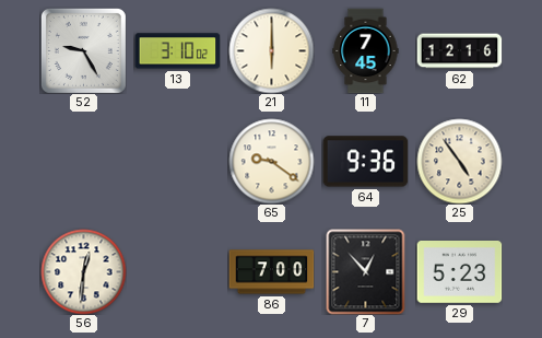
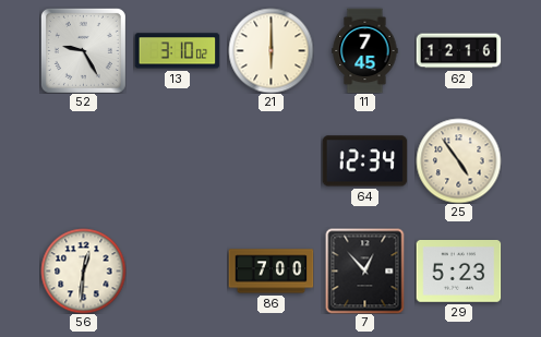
65: 9:21 -> none (271, 161)
64: 9:36 -> 12:34 (364, 161)
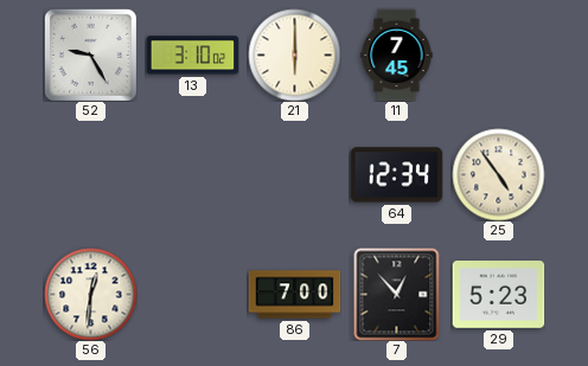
62: 12:16 -> none (458, 51)
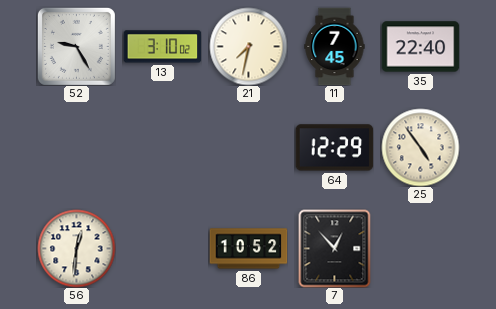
21: 6:00 -> 7:32 (248, 46)
35: none -> 22:40 (420, 47)
64: 12:34 -> 12:29 (334, 148)
86: 7:00 -> 10:52 (248, 249)
29: 5:23 -> none (498, 295)
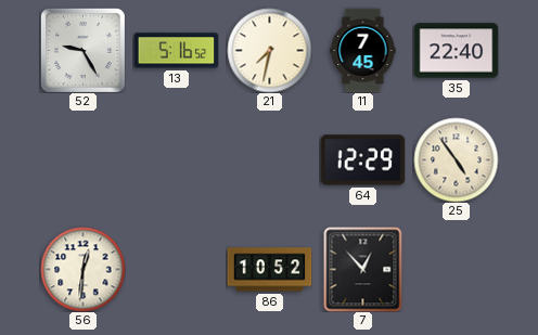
13: 3:10 -> 5:16 (176, 51)
